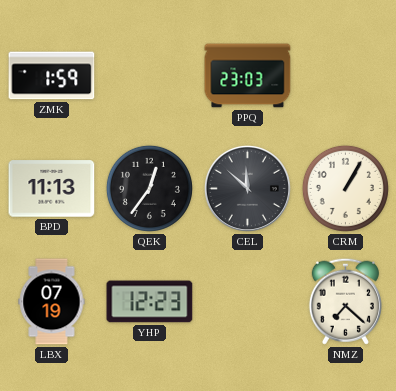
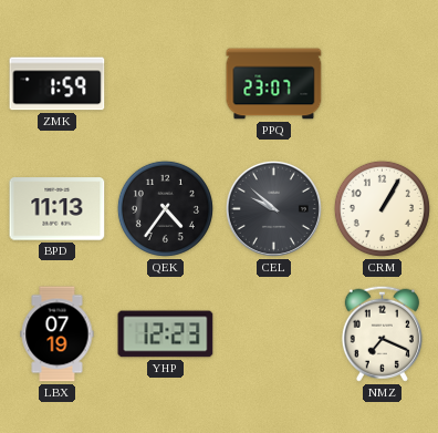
PPQ: 23:03 -> 23:07 (274, 84)
QEK: 12:36 -> 4:36 (165, 208)
CEL: 11:52 -> 9:52 (273, 208)
NMZ: 7:22 -> 7:19 (382, 333)
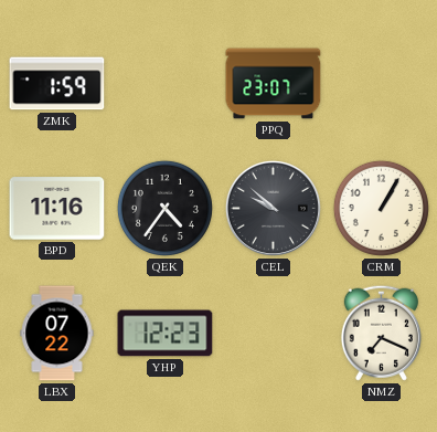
BPD: 11:13 -> 11:16 (57, 209)
LBX: 07:19 -> 07:22 (57, 334)
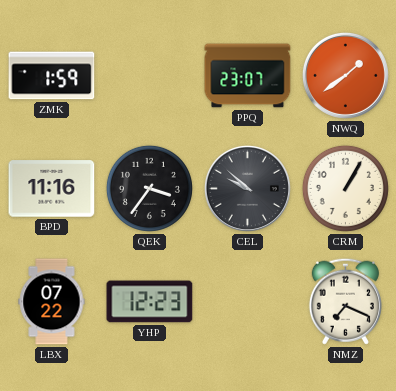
NWQ: none -> 1:39 (345, 75)
QEK: 4:36 -> 3:36 (149, 188)
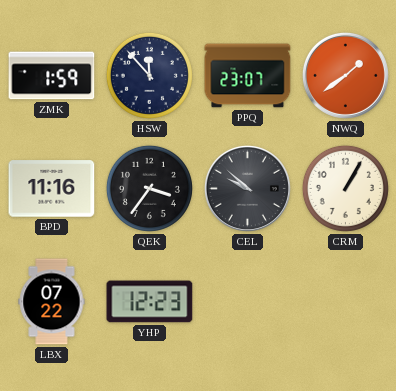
HSW: none -> 11:53 (149, 75)
NMZ: 7:19 -> none (345, 301)
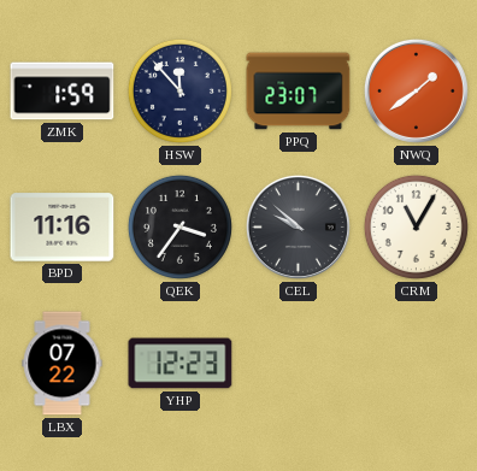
CRM: 1:05 -> 11:05 (416, 226)
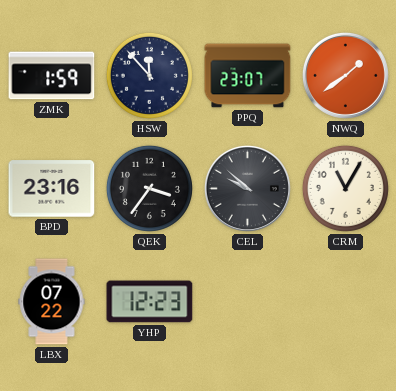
BPD: 11:16 -> 23:16 (52, 189)
